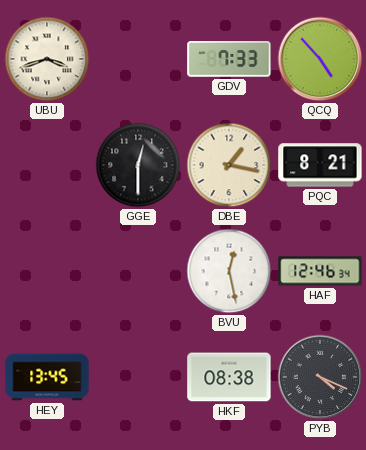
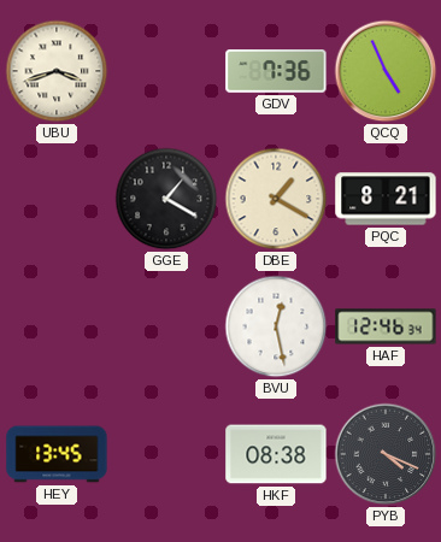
GDV: 7:33 -> 7:36 (276, 72)
QCQ: 4:53 -> 4:56 (386, 71)
GGE: 12:30 -> 1:20 (166, 199)
DBE: 1:17 -> 1:20 (276, 199)
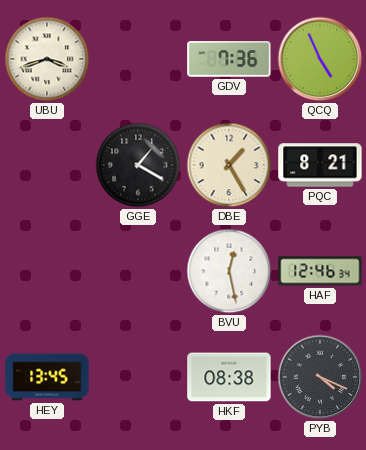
DBE: 1:20 -> 1:25 (229, 165)
